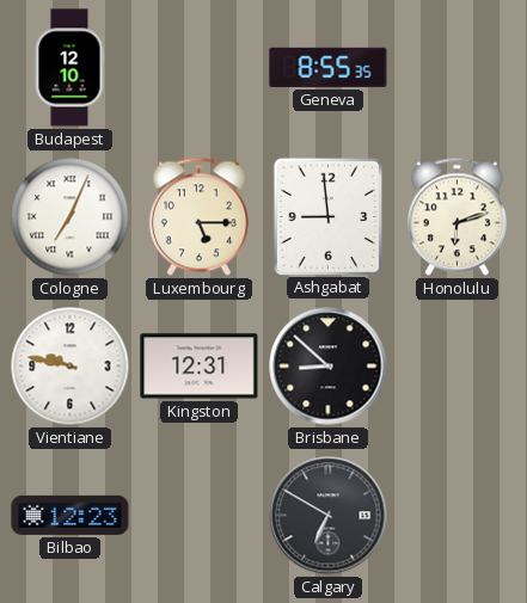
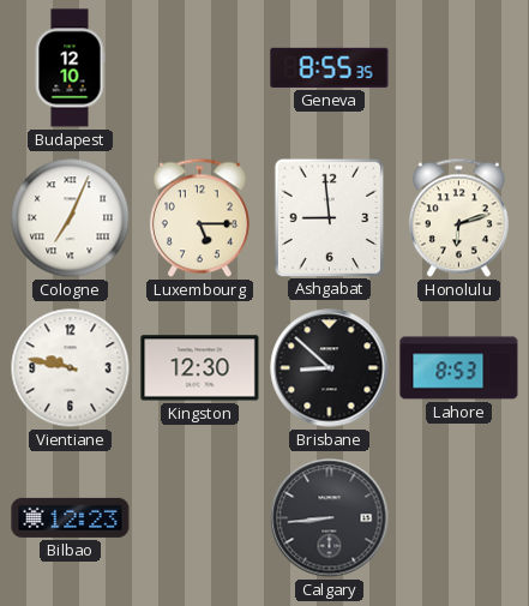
Kingston: 12:31 -> 12:30 (200, 368)
Lahore: none -> 8:53 (459, 368)
Calgary: 6:50 -> 8:44 (330, 518)
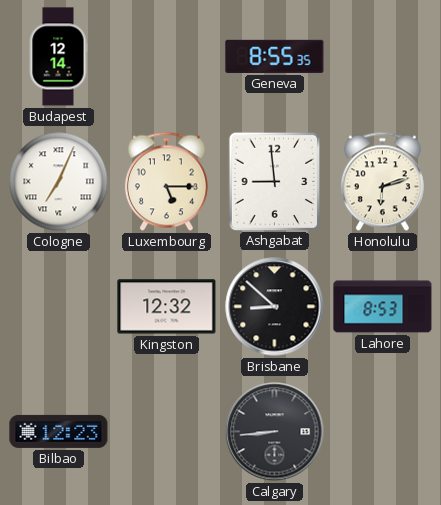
Budapest: 12:10 -> 12:14 (58, 57)
Vientiane: 9:47 -> none (71, 368)
Kingston: 12:30 -> 12:32 (167, 307)
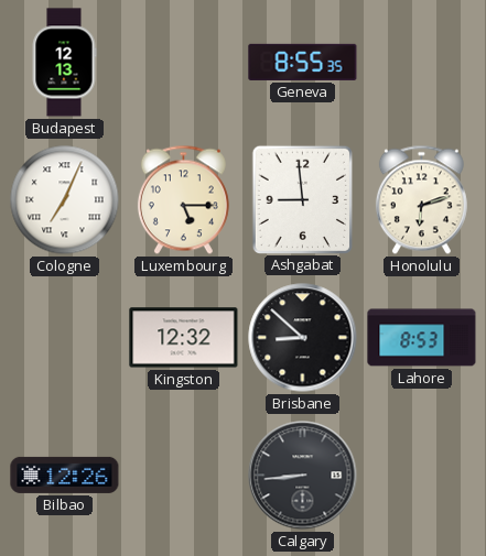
Budapest: 12:14 -> 12:13 (64, 63)
Bilbao: 12:23 -> 12:26 (65, 475)
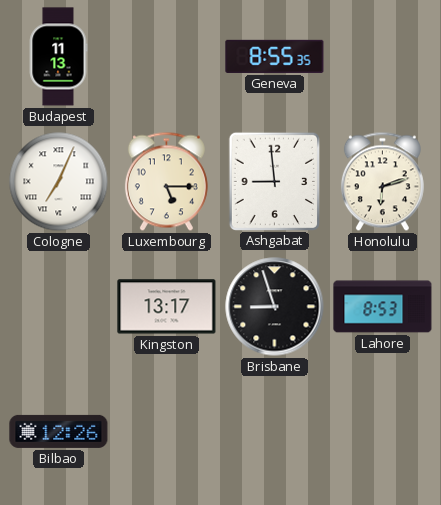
Budapest: 12:13 -> 11:13 (58, 57)
Kingston: 12:32 -> 13:17 (167, 307)
Brisbane: 8:52 -> 8:57 (275, 307)
Calgary: 8:44 -> none (303, 476)
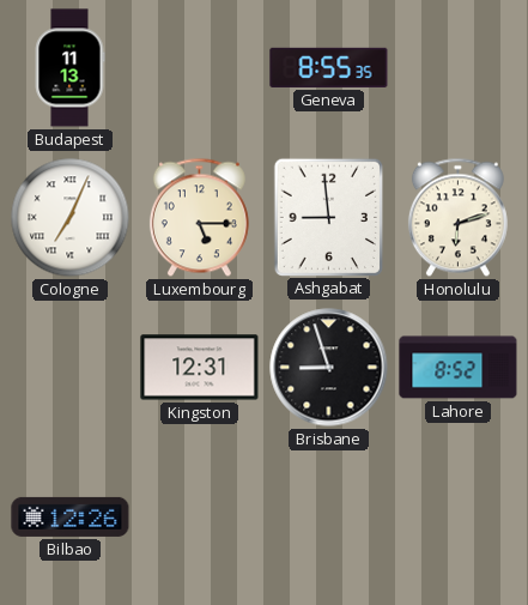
Kingston: 13:17 -> 12:31 (200, 368)
Lahore: 8:53 -> 8:52 (459, 368)
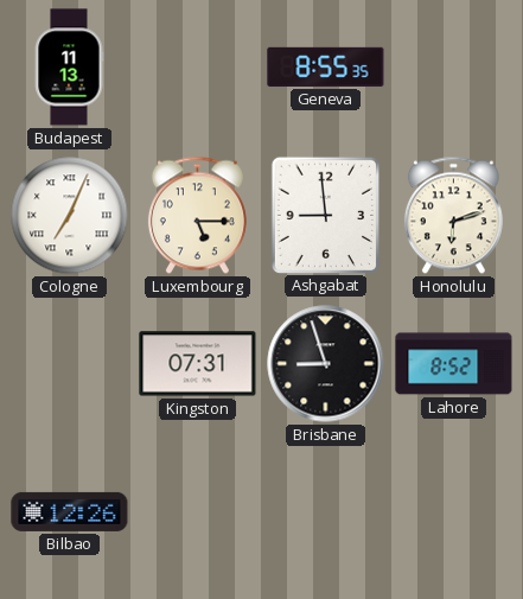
Kingston: 12:31 -> 07:31 (198, 364)
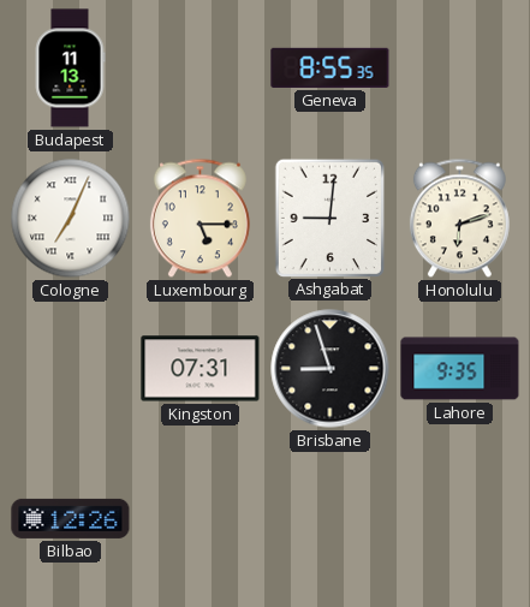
Ashgabat: 8:59 -> 9:01 (329, 218)
Lahore: 8:52 -> 9:35 (460, 369)
